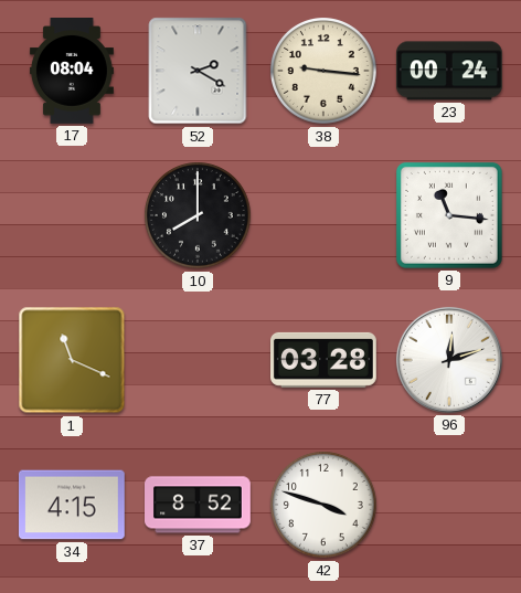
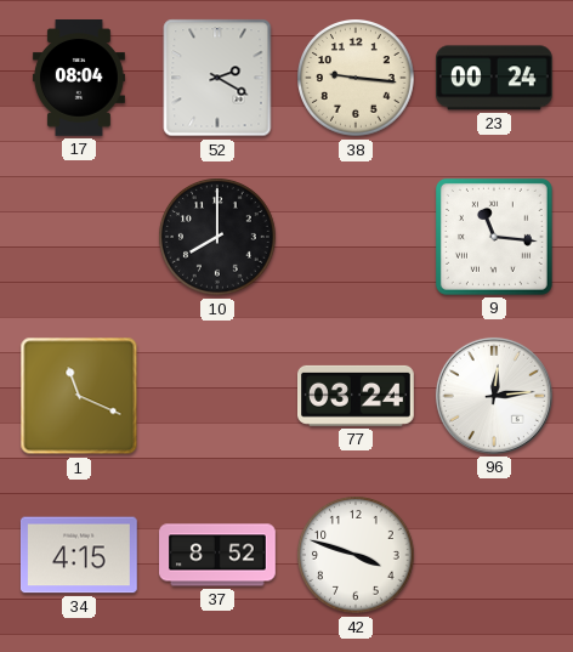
77: 03:28 -> 03:24 (357, 396)
96: 12:12 -> 12:14 (494, 396)
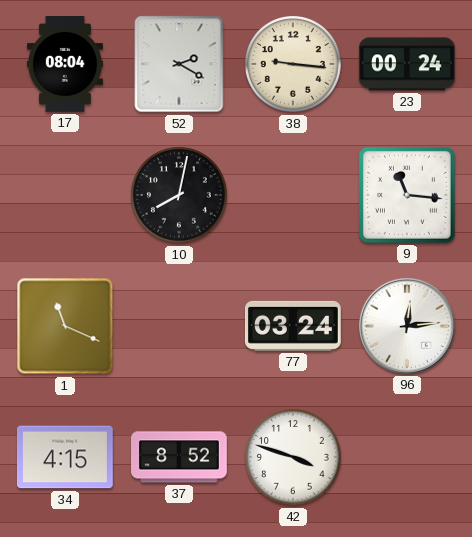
10: 8:00 -> 8:02 (180, 196)
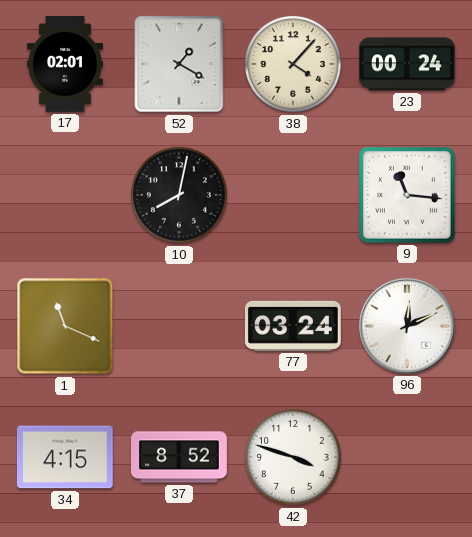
17: 08:04 -> 02:01 (65, 65)
52: 2:20 -> 1:20 (179, 64)
38: 9:16 -> 4:07 (294, 65)
96: 12:14 -> 12:11 (407, 326)
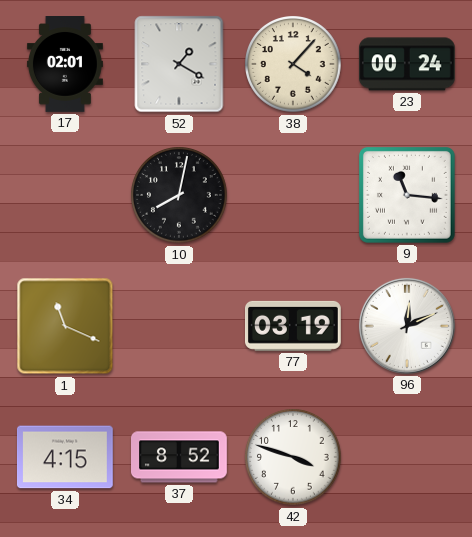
77: 03:24 -> 03:19 (294, 326)
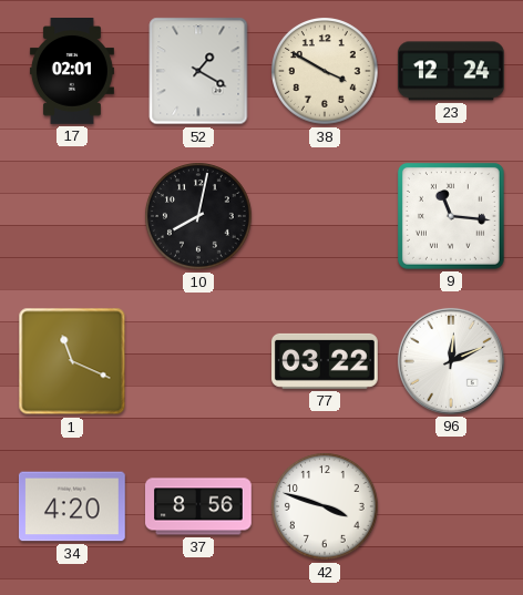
38: 4:07 -> 3:50 (326, 72)
23: 00:24 -> 12:24 (451, 71)
77: 03:19 -> 03:22 (326, 361)
34: 4:15 -> 4:20 (72, 506)
37: 8:52 -> 8:56 (199, 506)
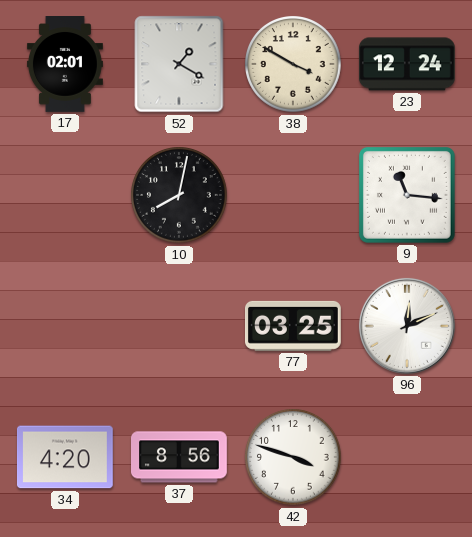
1: 11:19 -> none (72, 361)
77: 03:22 -> 03:25 (294, 326)
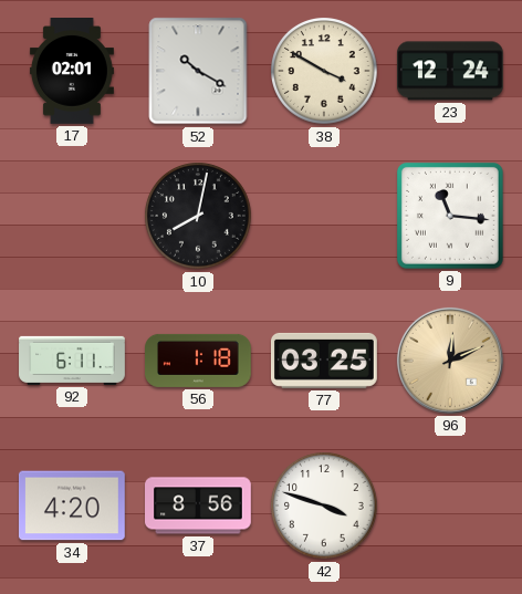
52: 1:20 -> 10:20 (198, 71)
92: none -> 6:11 (72, 361)
56: none -> 1:18 (199, 361)
96 dial: white -> champagne (450, 361)
